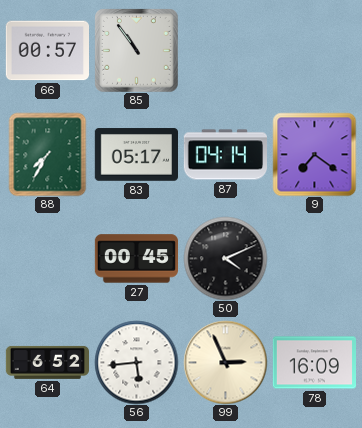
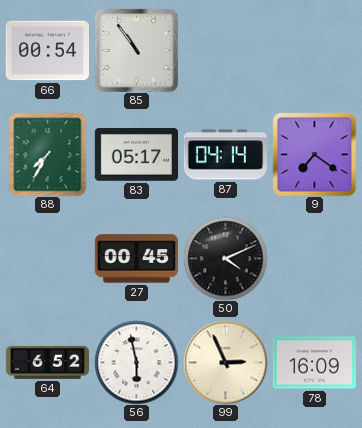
66: 00:57 -> 00:54 (47, 51)
56: 5:44 -> 5:58 (136, 362)
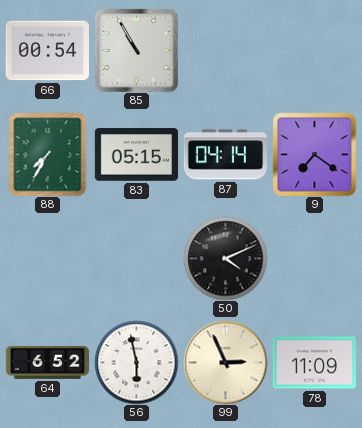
85: 10:54 -> 10:55 (136, 50)
83: 05:17 -> 05:15 (136, 155)
27: 00:45 -> none (136, 259)
78: 16:09 -> 11:09 (314, 363)
